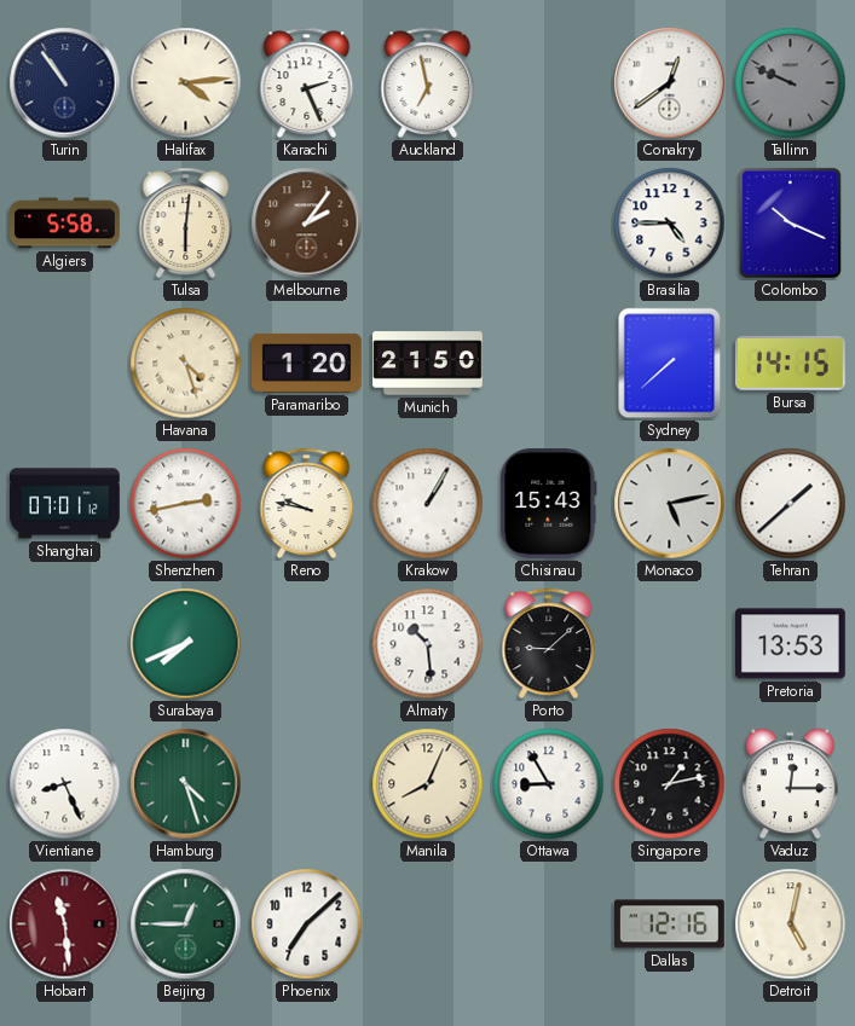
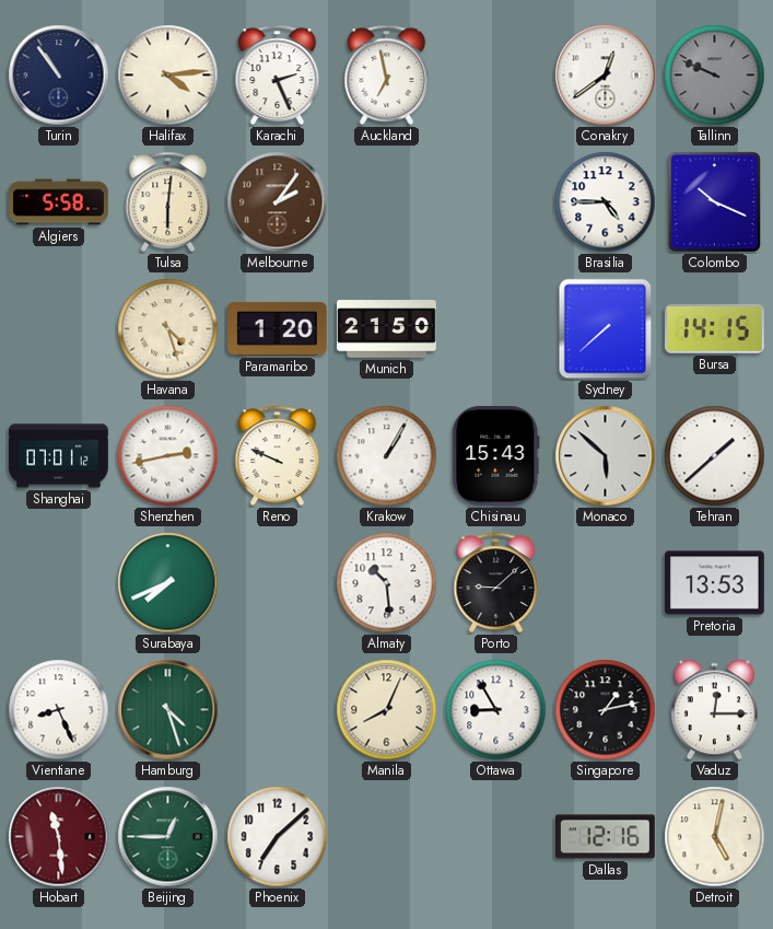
Reno: 9:47 -> 9:49 (278, 455)
Monaco: 5:13 -> 5:52 (606, 456)
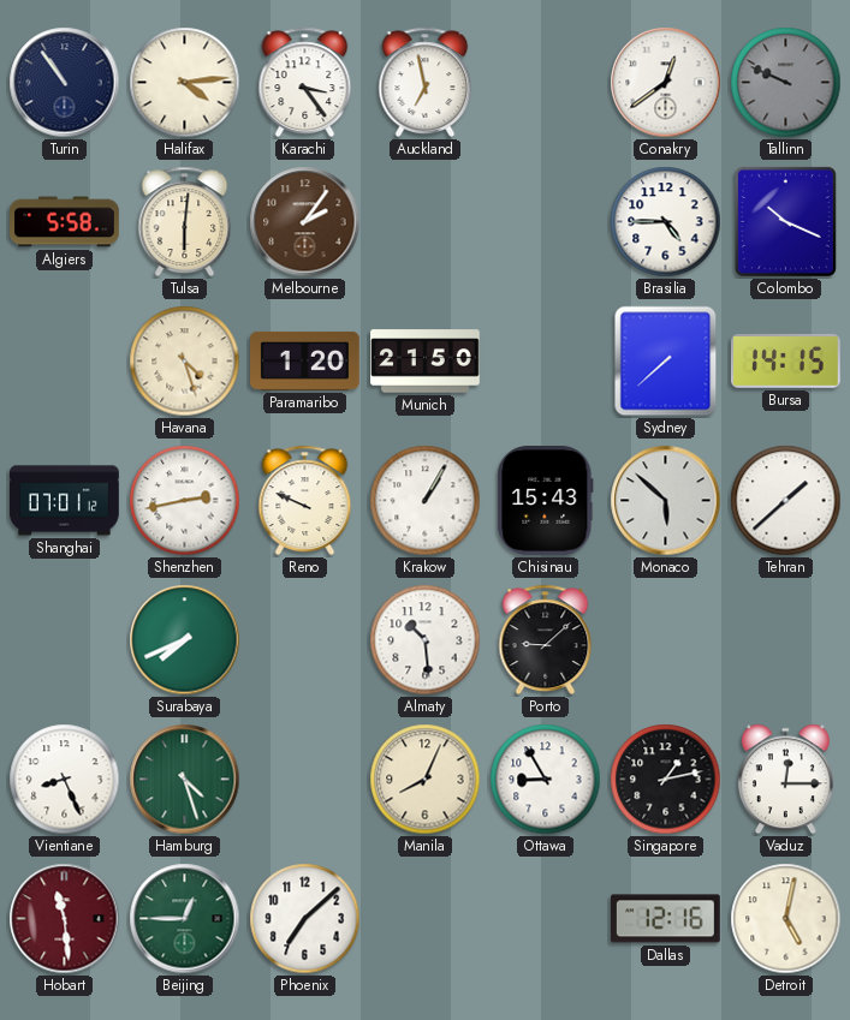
Karachi: 2:26 -> 3:24 (305, 82)
Pretoria: 13:53 -> none (715, 583)
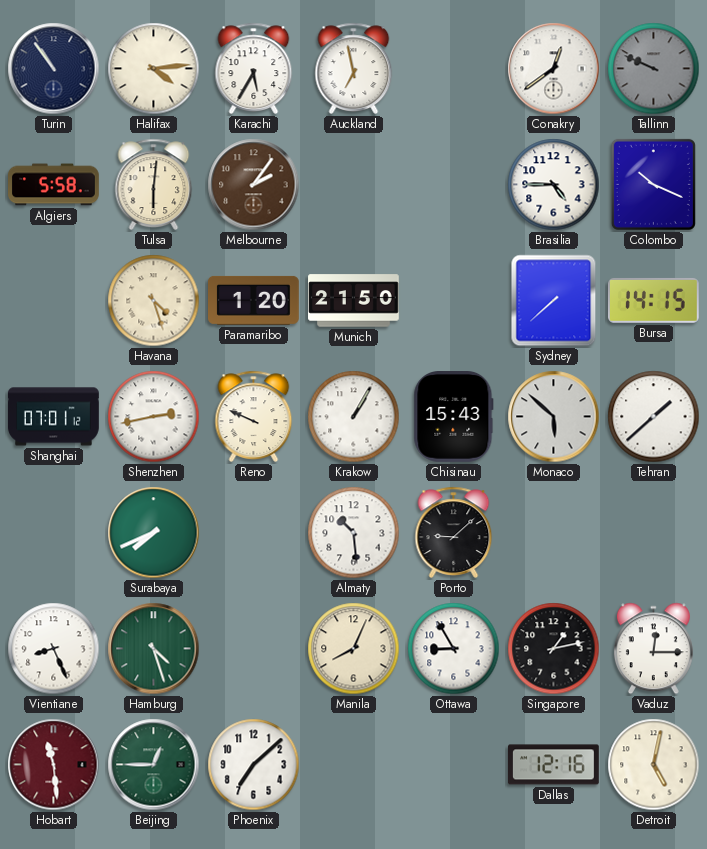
Karachi: 3:24 -> 5:35 (254, 68)
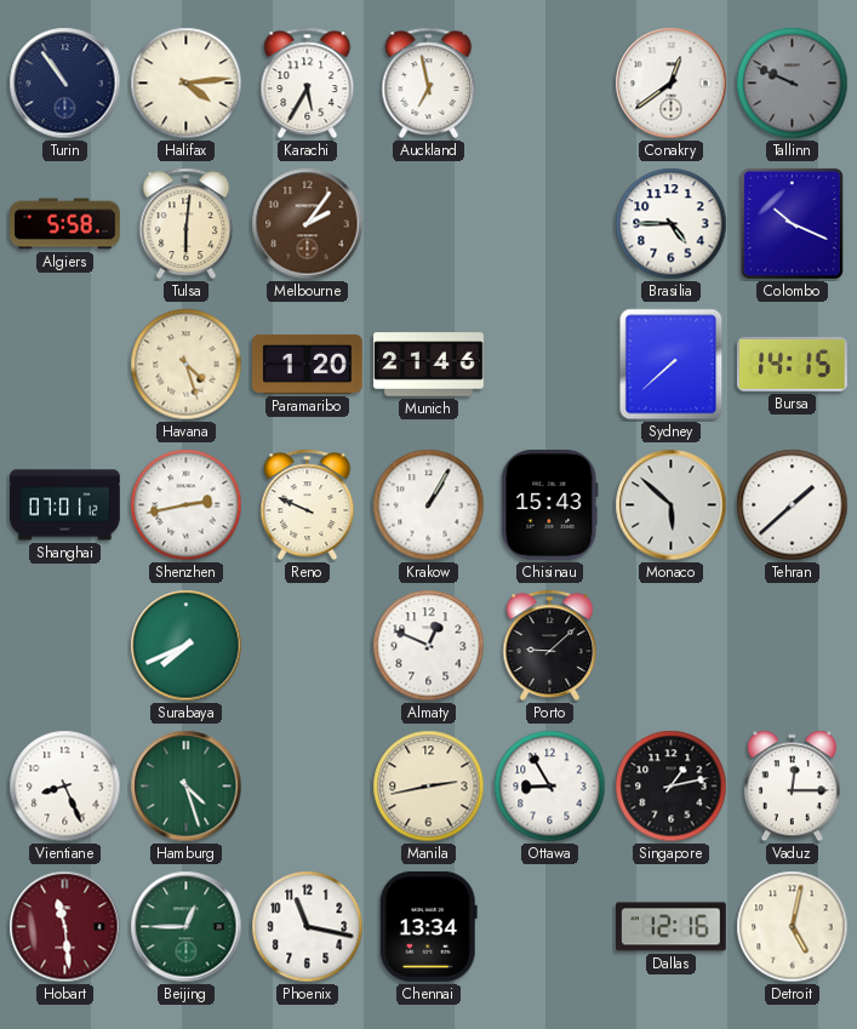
Munich: 21:50 -> 21:46 (429, 365)
Almaty: 10:29 -> 12:49 (429, 646)
Manila: 8:04 -> 2:43 (429, 787)
Phoenix: 7:08 -> 11:17 (308, 927)
Chennai: none -> 13:34 (428, 926)
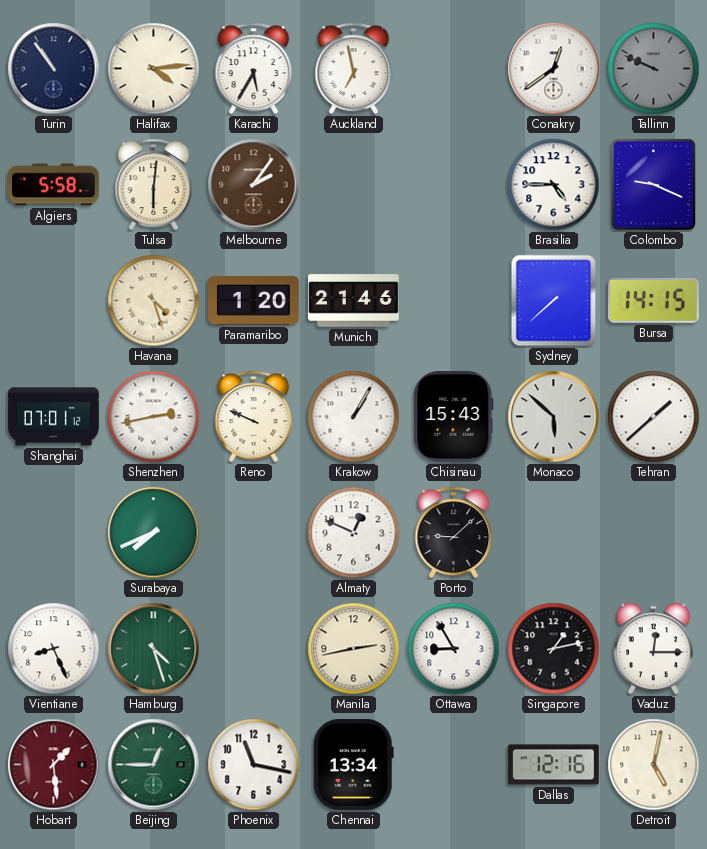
Colombo: 10:19 -> 9:19 (653, 184)
Hobart: 11:29 -> 1:29 (54, 765)
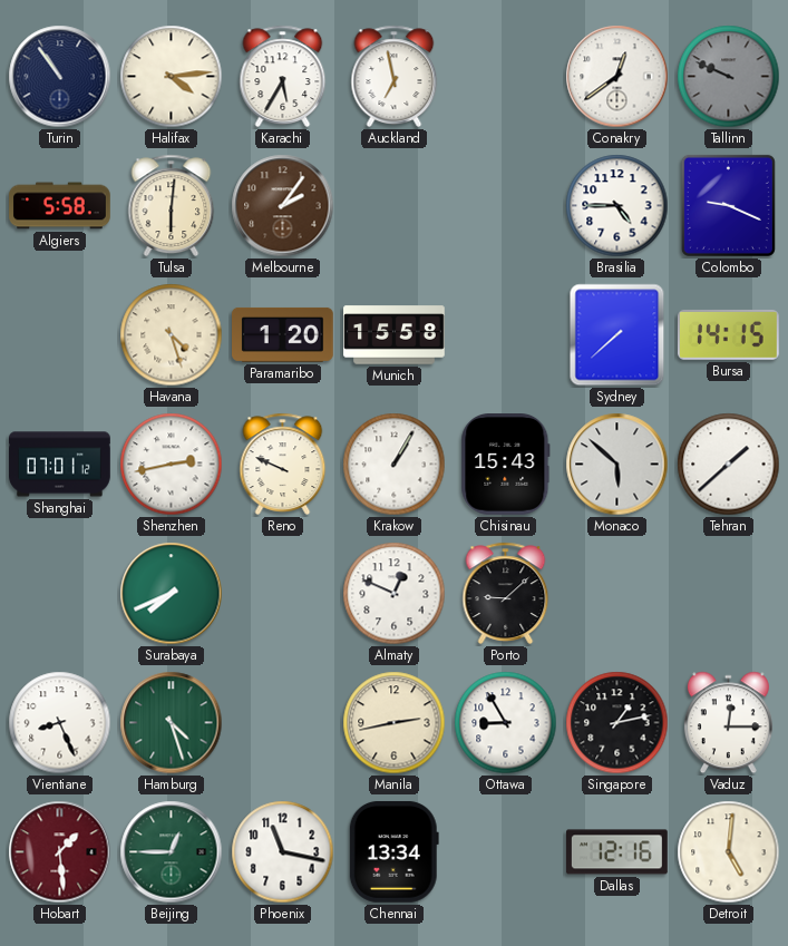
Munich: 21:46 -> 15:58 (395, 335)
Detroit: 5:02 -> 5:01 (729, 852)
